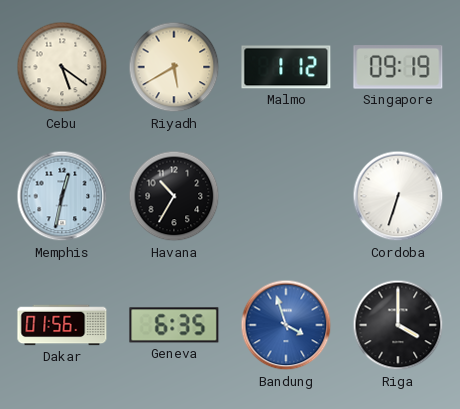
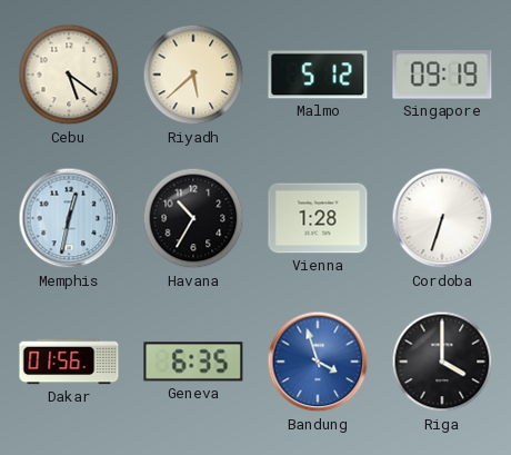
Riyadh: 5:40 -> 5:38 (193, 75)
Malmo: 1:12 -> 5:12 (318, 75)
Vienna: none -> 1:28 (318, 218)
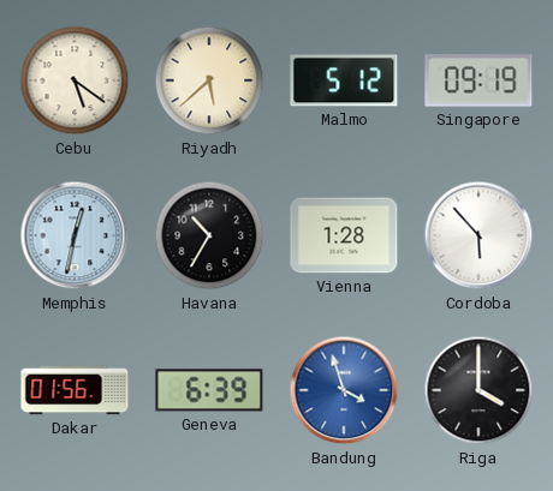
Cordoba: 6:33 -> 5:53 (478, 235)
Geneva: 6:35 -> 6:39 (209, 390)
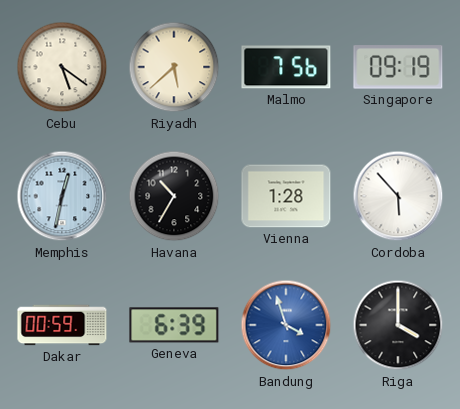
Malmo: 5:12 -> 7:56 (286, 67)
Dakar: 01:56 -> 00:59 (62, 325)
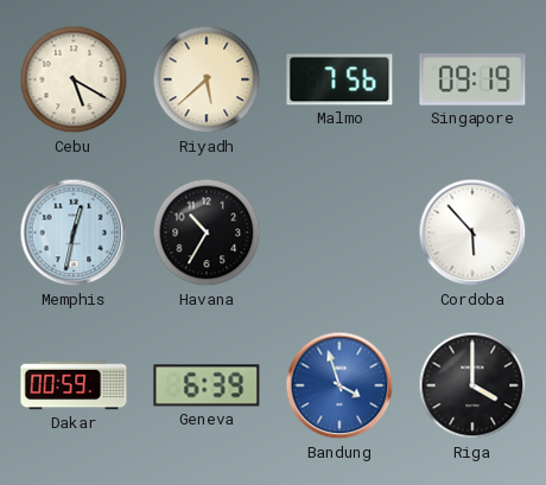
Cebu: 5:21 -> 5:20 (74, 79)
Vienna: 1:28 -> none (286, 196)
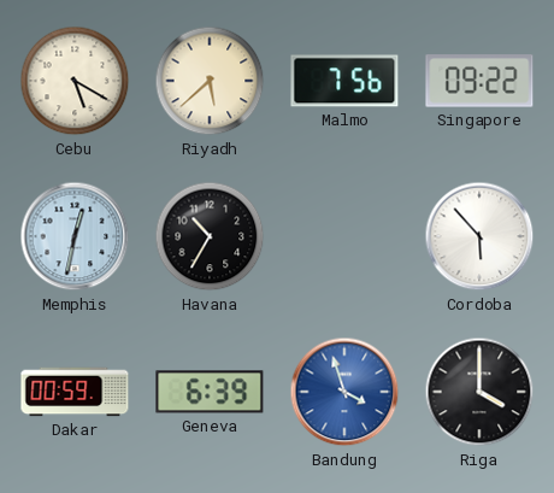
Singapore: 09:19 -> 09:22 (479, 81)
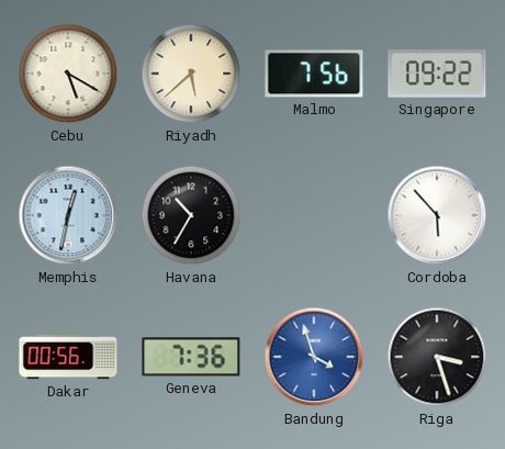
Dakar: 00:59 -> 00:56 (68, 357)
Geneva: 6:39 -> 7:36 (191, 357)
Riga: 4:00 -> 3:27 (437, 357)
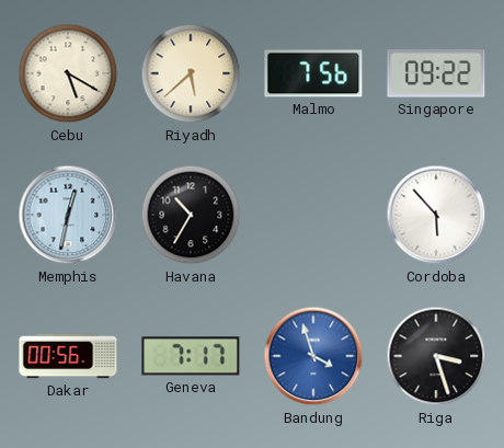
Geneva: 7:36 -> 7:17 (191, 356)
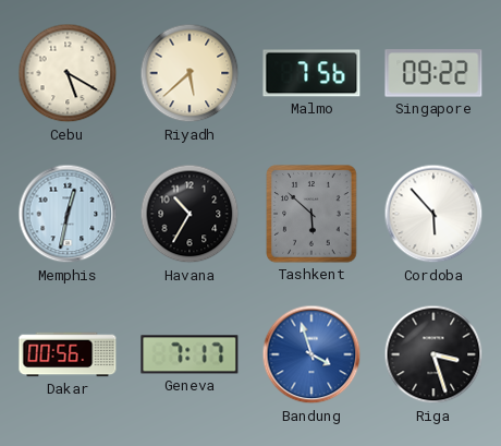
Tashkent: none -> 5:52 (311, 214)
